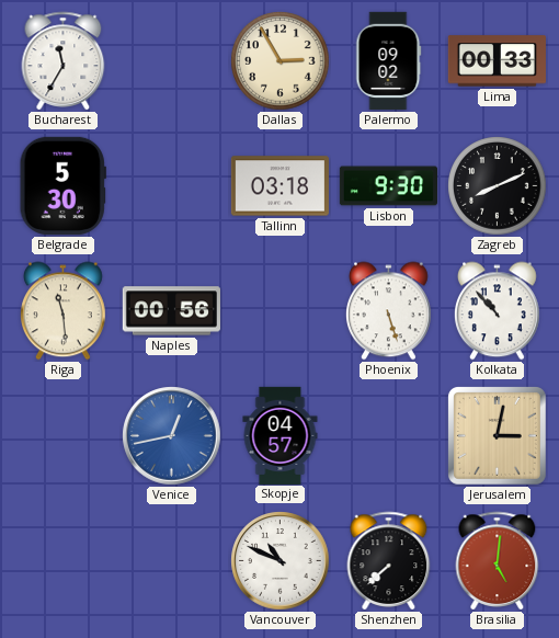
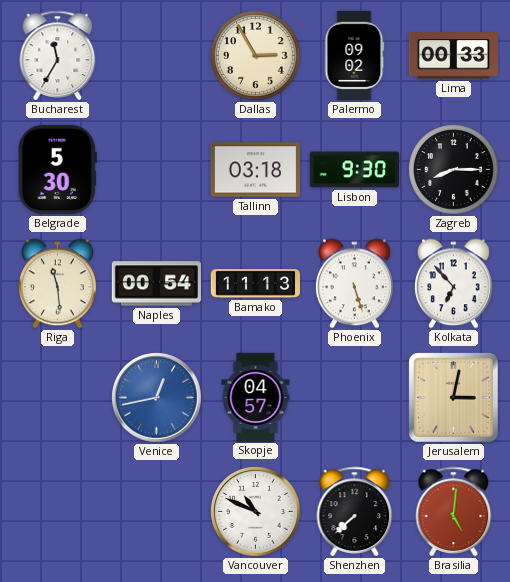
Zagreb: 8:11 -> 8:15 (454, 170)
Naples: 00:56 -> 00:54 (156, 284)
Bamako: none -> 11:13 (255, 284)
Kolkata: 10:53 -> 6:53 (453, 284)
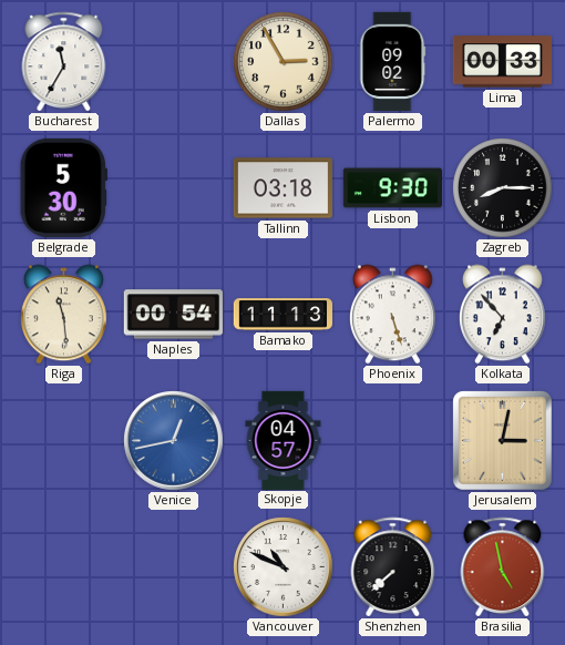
Brasilia: 5:01 -> 4:58 (503, 566)
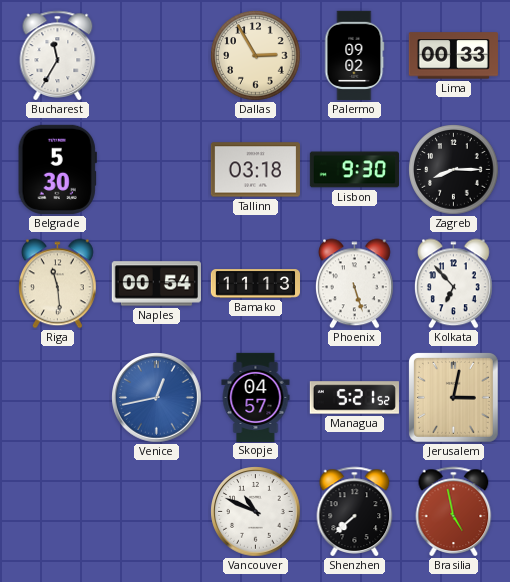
Managua: none -> 5:21 (354, 398)
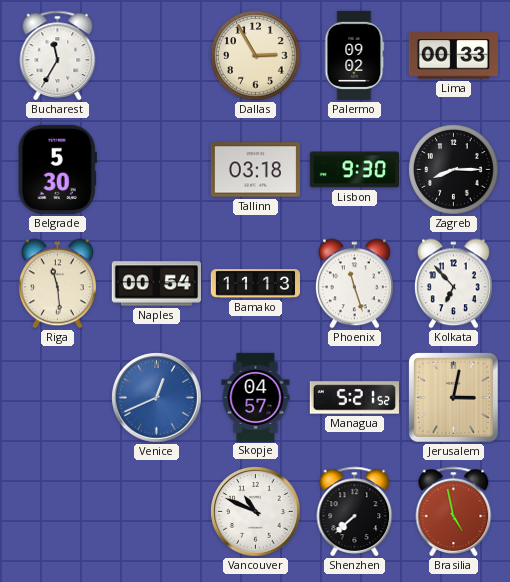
Phoenix: 5:27 -> 11:27 (354, 284)
Venice: 12:43 -> 12:41 (157, 398)
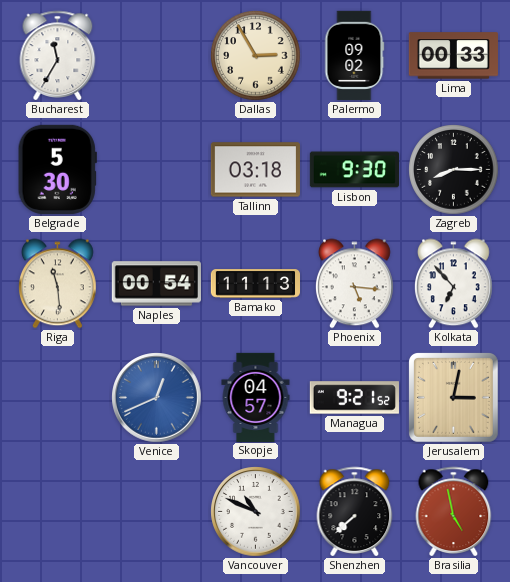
Phoenix: 11:27 -> 5:16 (354, 284)
Managua: 5:21 -> 9:21 (354, 398)
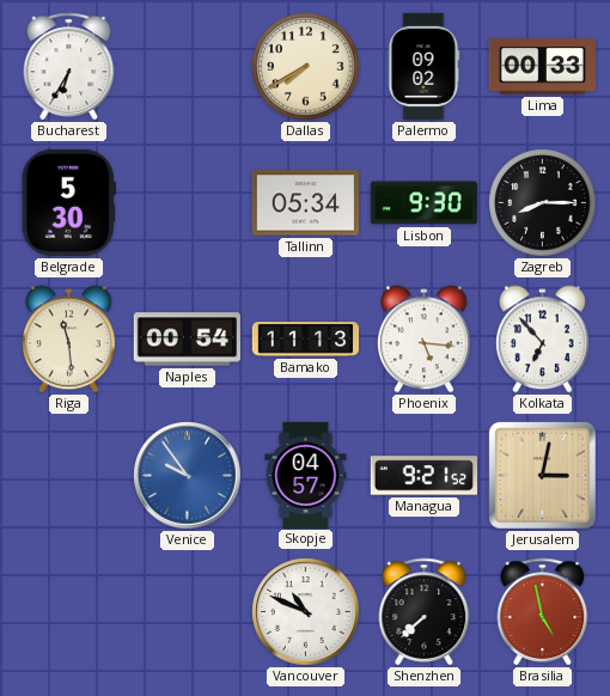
Bucharest: 11:35 -> 6:35 (69, 66)
Dallas: 2:55 -> 7:40 (306, 67)
Tallinn: 03:18 -> 05:34 (305, 203)
Venice: 12:41 -> 9:54 (188, 476)
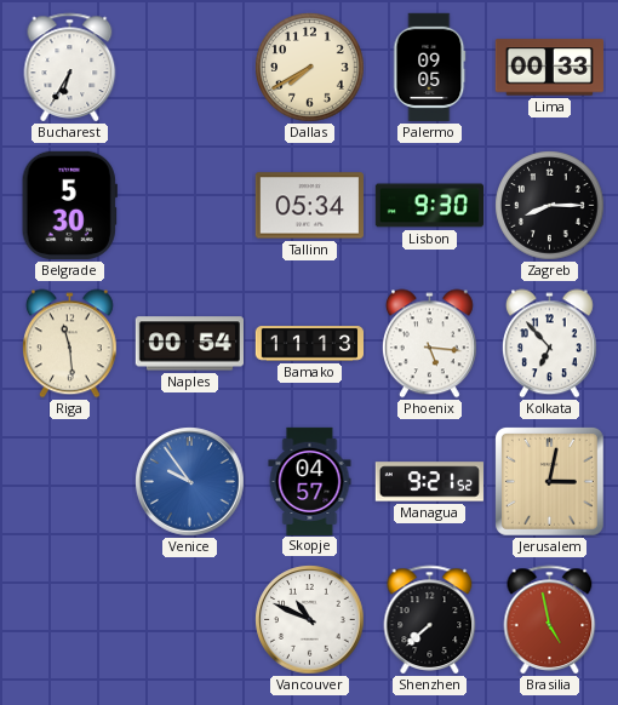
Palermo: 09:02 -> 09:05 (430, 67)
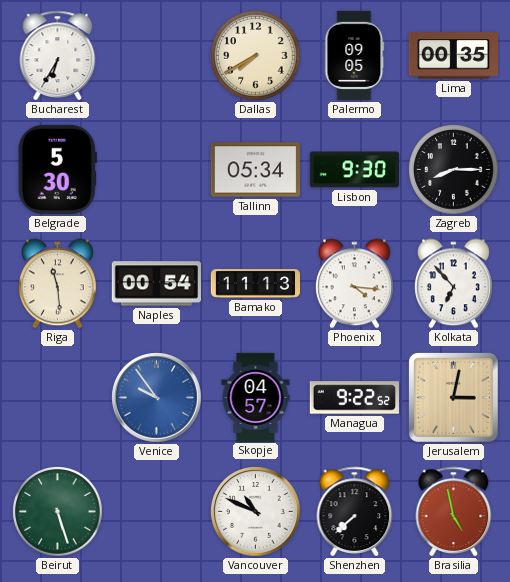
Lima: 00:33 -> 00:35 (453, 56)
Phoenix: 5:16 -> 4:16 (354, 284)
Managua: 9:21 -> 9:22 (354, 398)
Beirut: none -> 5:27 (58, 512)
